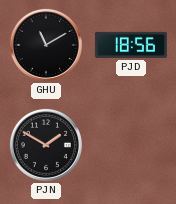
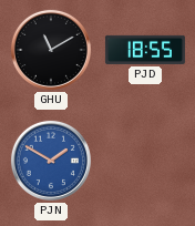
PJD: 18:56 -> 18:55 (145, 50)
PJN dial: black -> blue (51, 161)
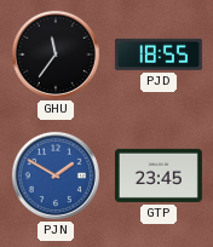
GHU: 11:10 -> 11:36 (56, 54)
GTP: none -> 23:45 (159, 176)
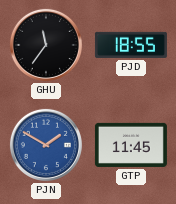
GTP: 23:45 -> 11:45 (131, 145)
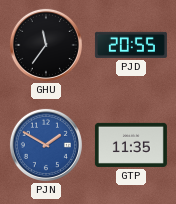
PJD: 18:55 -> 20:55 (131, 45)
GTP: 11:45 -> 11:35 (131, 145)
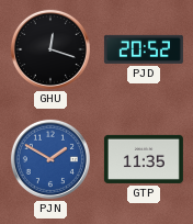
GHU: 11:36 -> 12:18 (50, 49)
PJD: 20:55 -> 20:52 (144, 49)
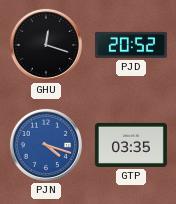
PJN: 1:50 -> 4:18 (46, 145)
GTP: 11:35 -> 03:35 (131, 145)
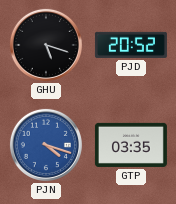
GHU: 12:18 -> 5:18 (46, 45)
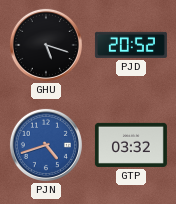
PJN: 4:18 -> 4:42 (46, 145)
GTP: 03:35 -> 03:32 (131, 145)
